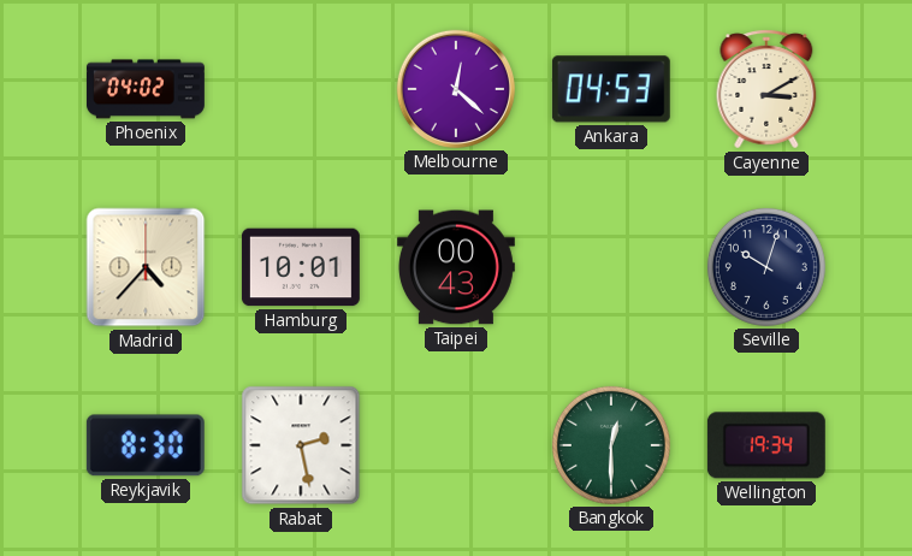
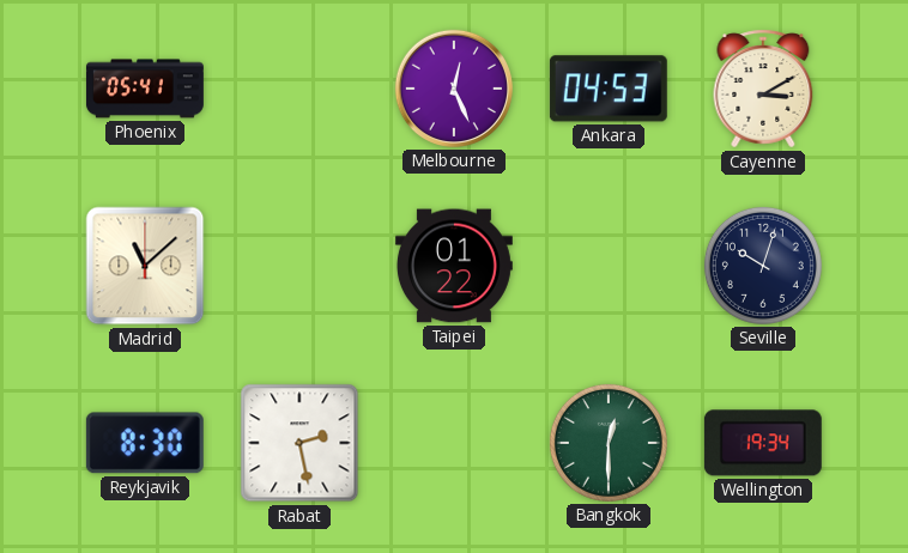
Phoenix: 04:02 -> 05:41 (145, 89)
Melbourne: 12:22 -> 12:26 (454, 89)
Madrid: 4:37 -> 11:08 (145, 266)
Hamburg: 10:01 -> none (301, 267)
Taipei: 00:43 -> 01:22 (454, 266)
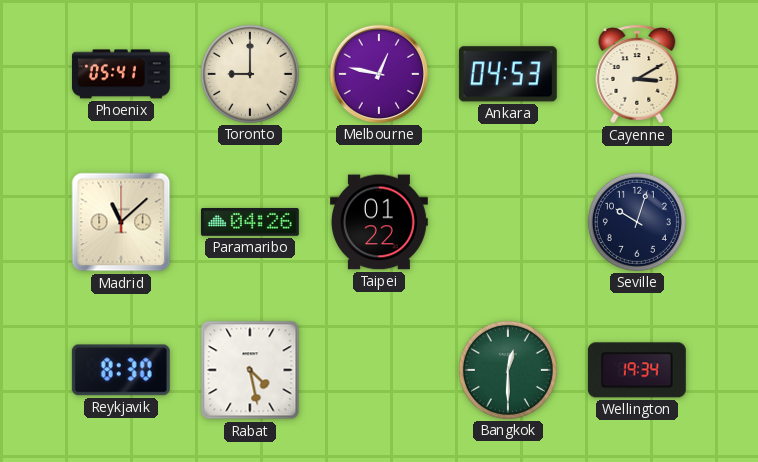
Toronto: none -> 9:00 (250, 74)
Melbourne: 12:26 -> 12:47 (379, 74)
Paramaribo: none -> 04:26 (250, 223)
Rabat: 2:28 -> 4:28 (250, 370)
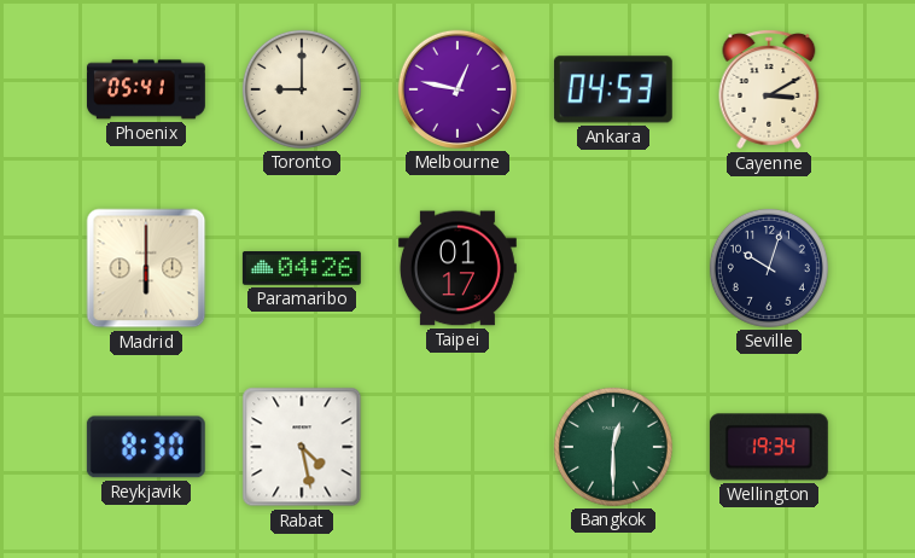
Madrid: 11:08 -> 6:00 (146, 268)
Taipei: 01:22 -> 01:17 (457, 268)
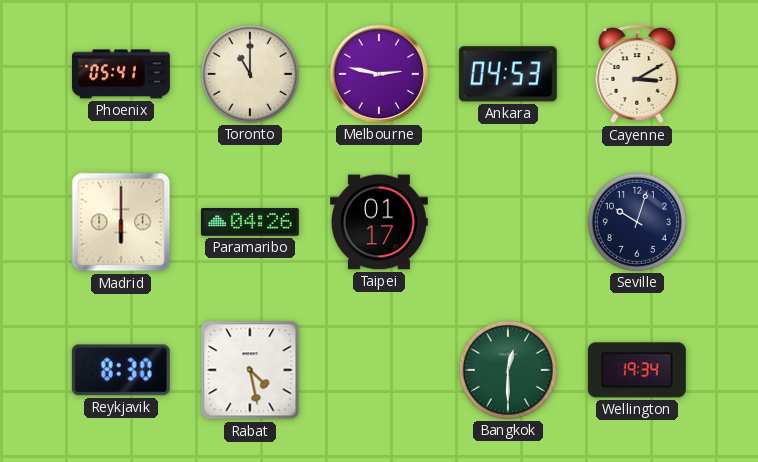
Toronto: 9:00 -> 11:00 (250, 74)
Melbourne: 12:47 -> 2:47 (379, 74)
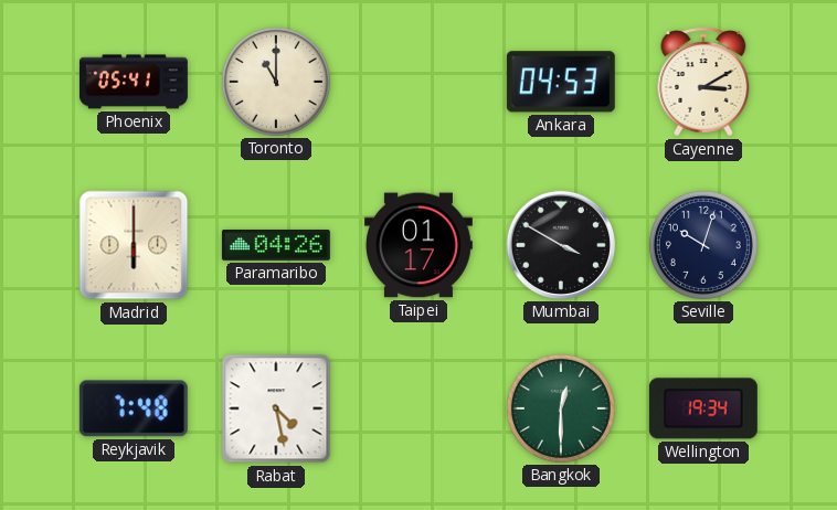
Melbourne: 2:47 -> none (379, 74)
Mumbai: none -> 3:50 (561, 245)
Reykjavik: 8:30 -> 7:48 (134, 408)
